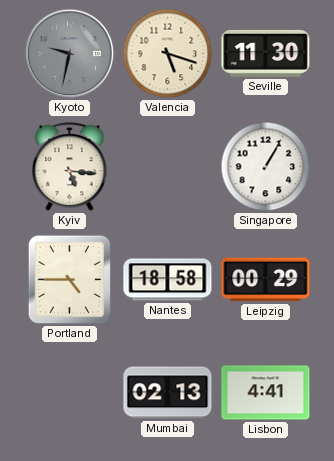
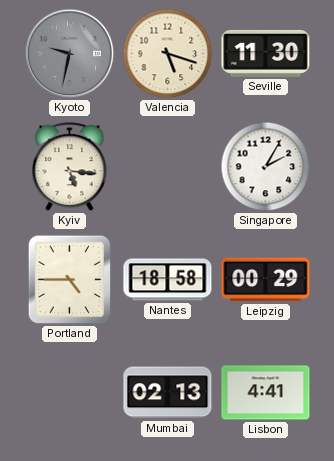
Singapore: 1:05 -> 2:05 (266, 167)
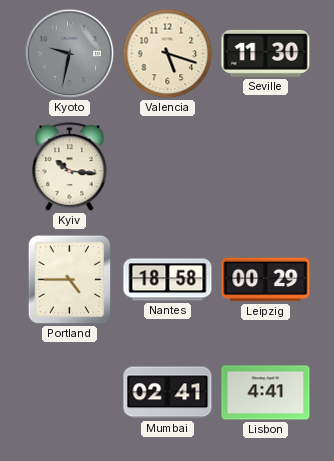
Kyiv: 5:16 -> 10:16 (70, 167)
Singapore: 2:05 -> none (266, 167)
Mumbai: 02:13 -> 02:41 (168, 393)
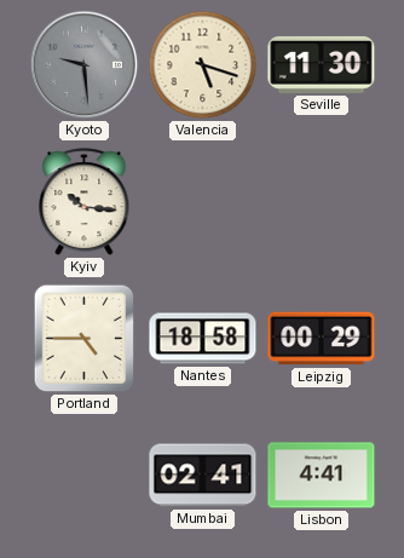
Kyoto: 9:32 -> 9:29 (85, 65)
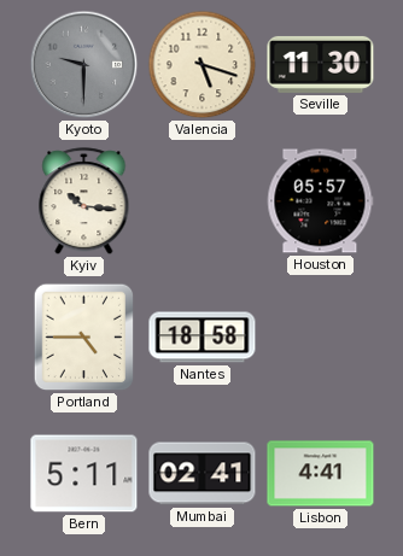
Kyoto: 9:29 -> 9:30 (84, 65)
Houston: none -> 05:57 (320, 201)
Leipzig: 00:29 -> none (322, 339)
Bern: none -> 5:11 (84, 474)
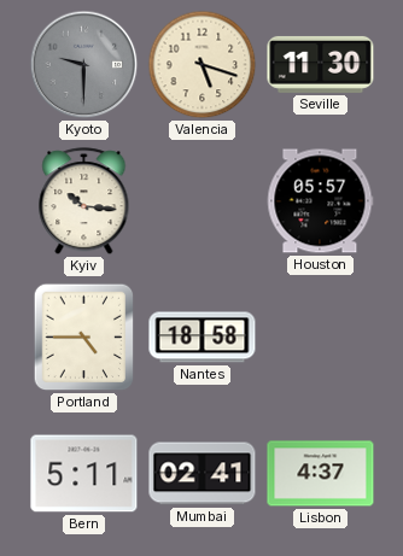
Lisbon: 4:41 -> 4:37 (321, 474)
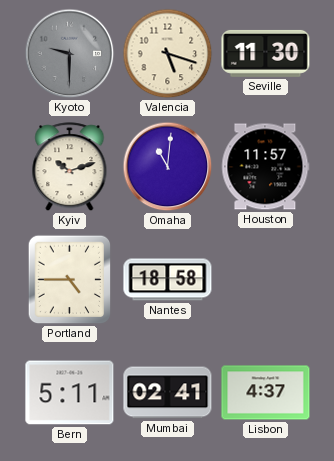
Kyiv: 10:16 -> 10:12 (70, 167)
Omaha: none -> 11:01 (168, 167)
Houston: 05:57 -> 11:57 (265, 167)
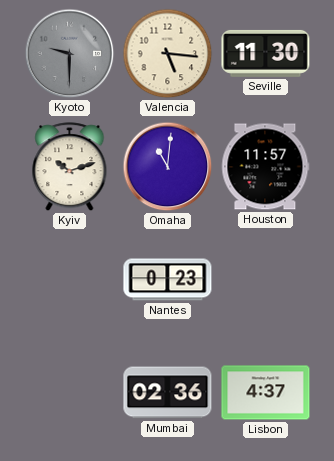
Valencia: 5:18 -> 5:16 (168, 54)
Portland: 4:45 -> none (70, 280)
Nantes: 18:58 -> 0:23 (168, 280)
Bern: 5:11 -> none (70, 393)
Mumbai: 02:41 -> 02:36 (168, 393)
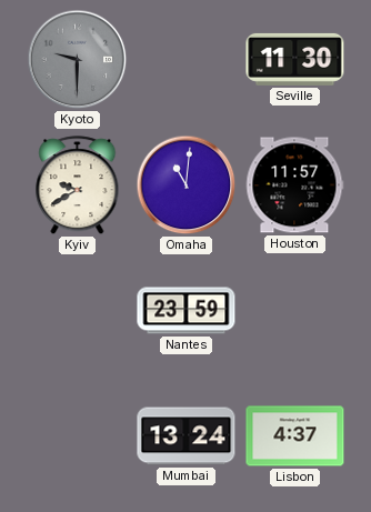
Valencia: 5:16 -> none (168, 54)
Kyiv: 10:12 -> 9:40 (78, 185)
Nantes: 0:23 -> 23:59 (187, 311)
Mumbai: 02:36 -> 13:24 (187, 436)
